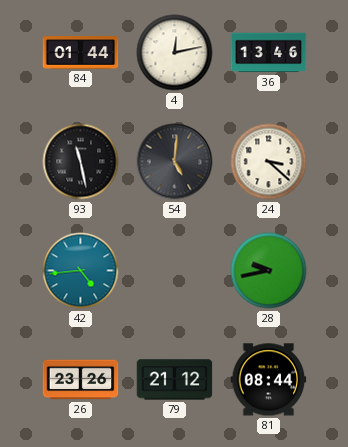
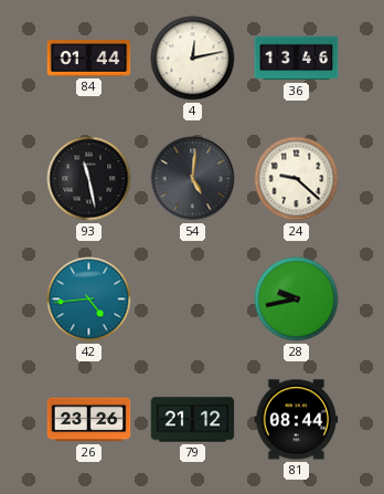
24: 3:22 -> 9:22 (297, 179)
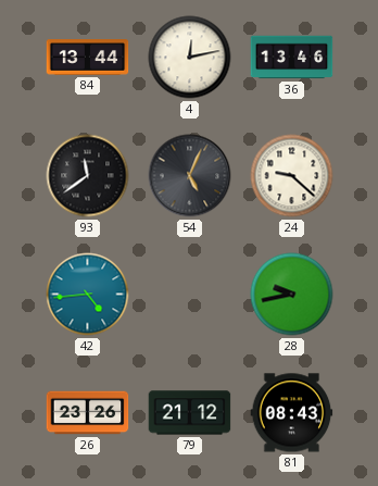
84: 01:44 -> 13:44 (88, 58)
93: 11:28 -> 11:39 (88, 176)
54: 5:01 -> 5:04 (190, 176)
81: 08:44 -> 08:43 (292, 413)
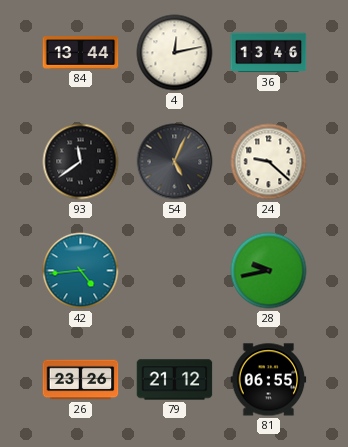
81: 08:43 -> 06:55 (269, 380)
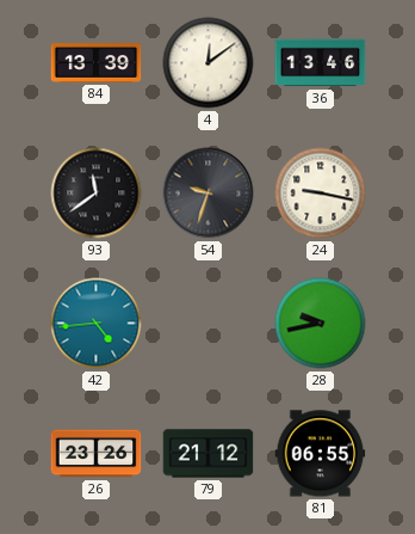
84: 13:44 -> 13:39 (97, 63)
4: 12:13 -> 12:09 (209, 63)
54: 5:04 -> 9:33 (209, 194)
24: 9:22 -> 9:17 (321, 194)
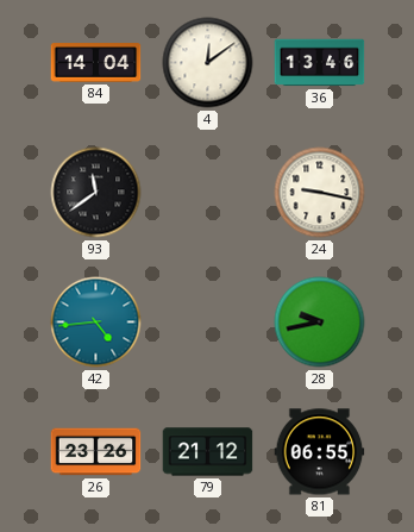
84: 13:39 -> 14:04 (96, 63)
54: 9:33 -> none (209, 194)
